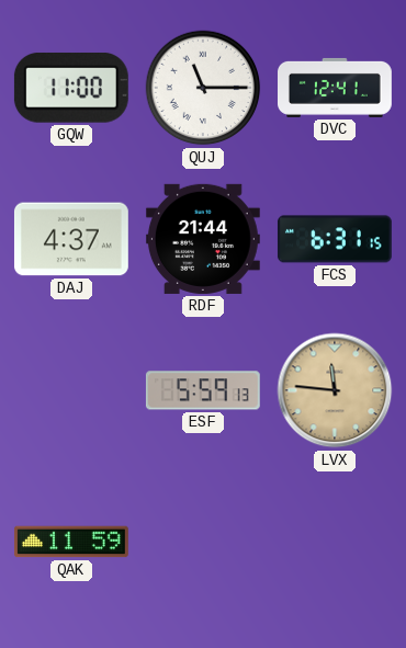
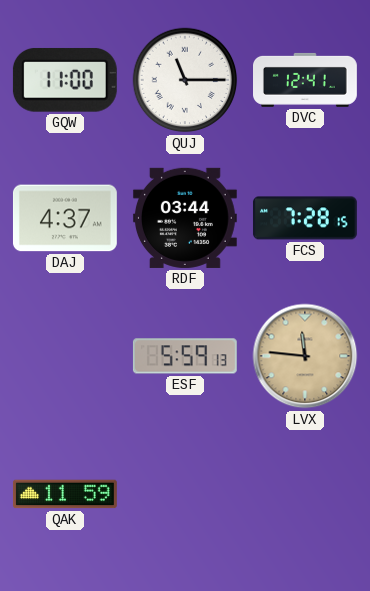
RDF: 21:44 -> 03:44 (185, 218)
FCS: 6:31 -> 7:28 (305, 218)
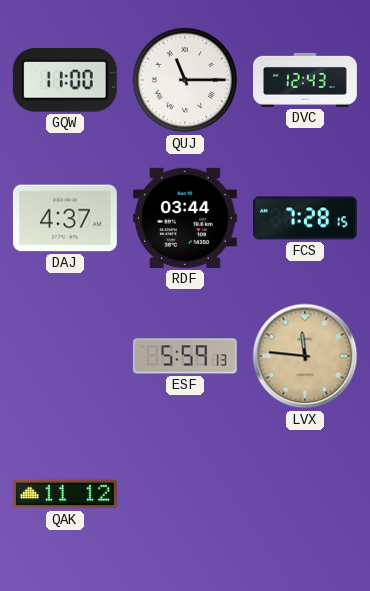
DVC: 12:41 -> 12:43 (306, 80)
QAK: 11:59 -> 11:12 (65, 494)
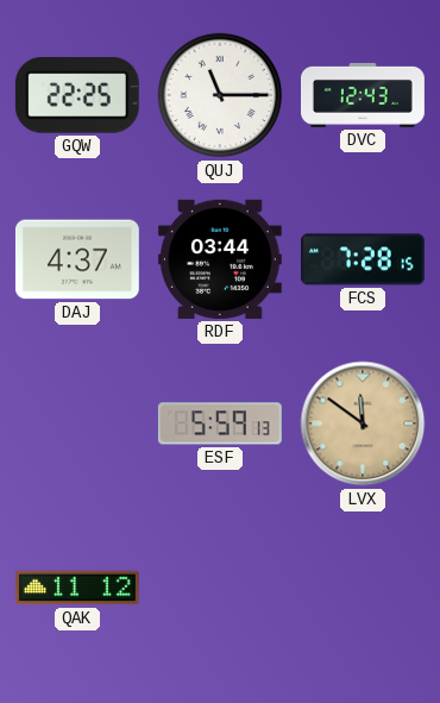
GQW: 11:00 -> 22:25 (77, 95)
LVX: 11:46 -> 11:51 (363, 423)
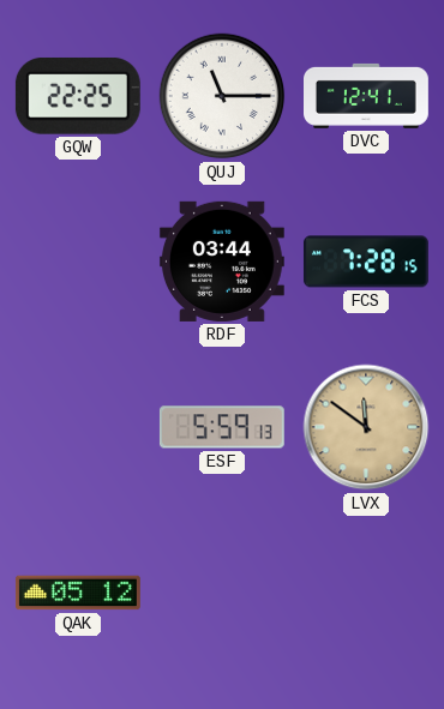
DVC: 12:43 -> 12:41 (367, 96)
DAJ: 4:37 -> none (77, 259)
QAK: 11:12 -> 05:12 (78, 593)
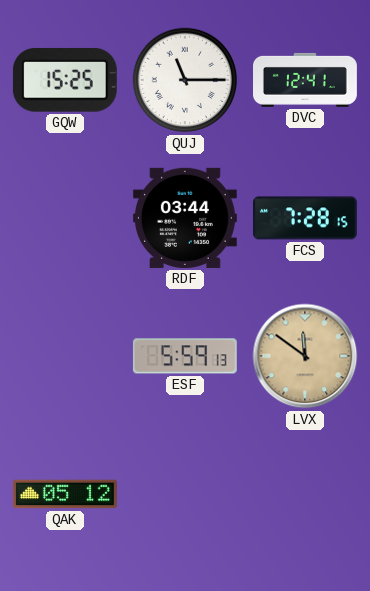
GQW: 22:25 -> 15:25 (65, 80)
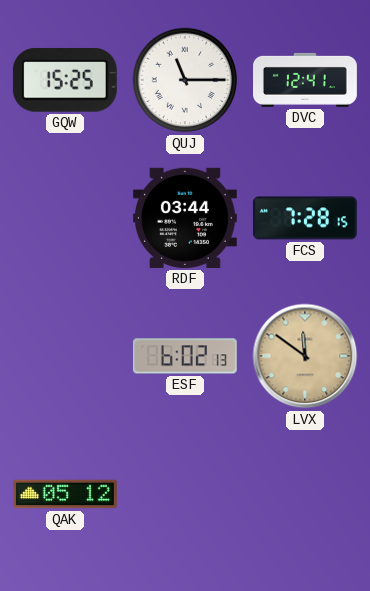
ESF: 5:59 -> 6:02 (185, 356)
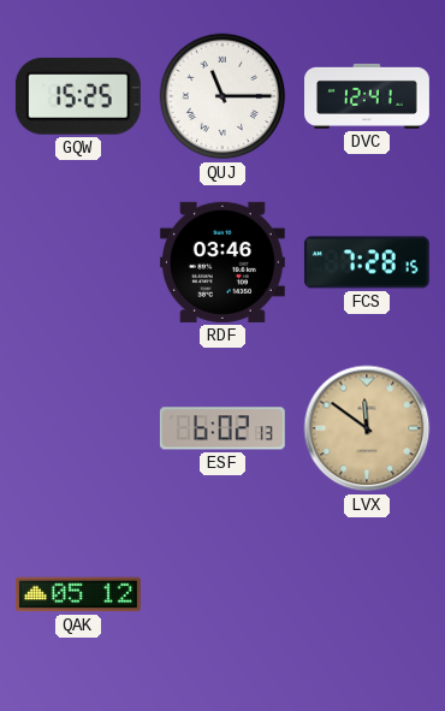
RDF: 03:44 -> 03:46 (222, 262)
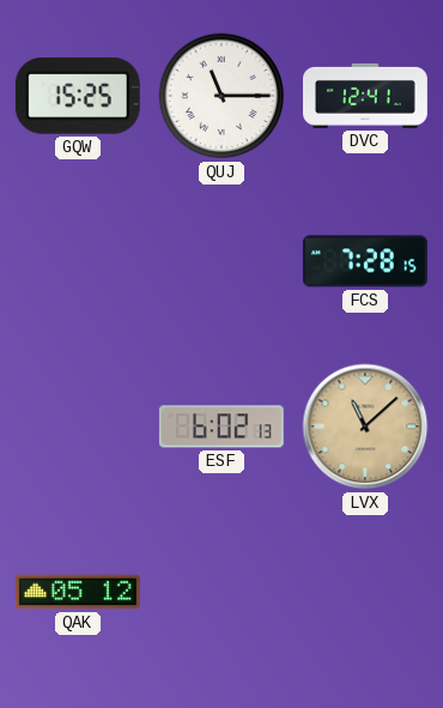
RDF: 03:46 -> none (222, 262)
LVX: 11:51 -> 11:08 (365, 426)
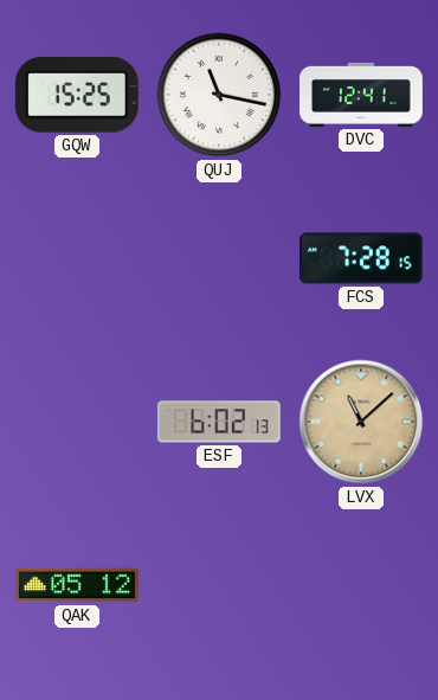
QUJ: 11:15 -> 11:17 (219, 95)
